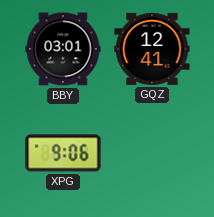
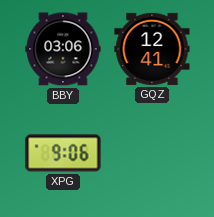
BBY: 03:01 -> 03:06 (63, 49)
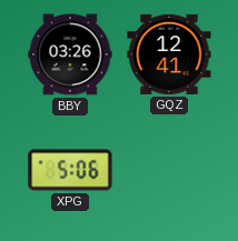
BBY: 03:06 -> 03:26 (70, 54)
XPG: 9:06 -> 5:06 (70, 170)
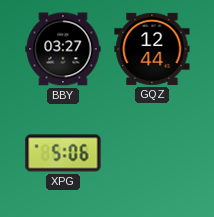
BBY: 03:26 -> 03:27 (63, 49)
GQZ: 12:41 -> 12:44 (152, 49)
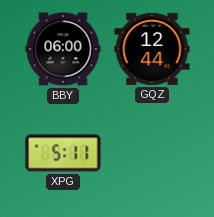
BBY: 03:27 -> 06:00 (63, 49)
XPG: 5:06 -> 5:11 (63, 153)
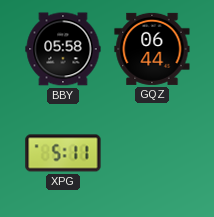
BBY: 06:00 -> 05:58 (63, 49)
GQZ: 12:44 -> 06:44 (152, 49)
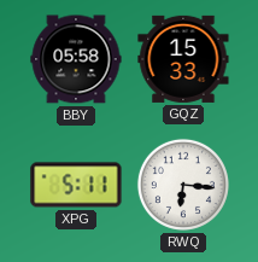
GQZ: 06:44 -> 15:33 (183, 59)
RWQ: none -> 6:16 (183, 185)
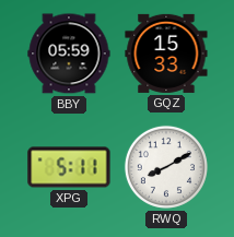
BBY: 05:58 -> 05:59 (69, 54)
RWQ: 6:16 -> 8:10 (166, 167)
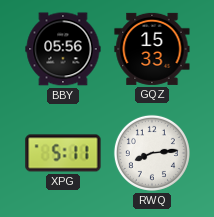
BBY: 05:59 -> 05:56 (63, 49)
RWQ: 8:10 -> 8:14 (152, 153)
